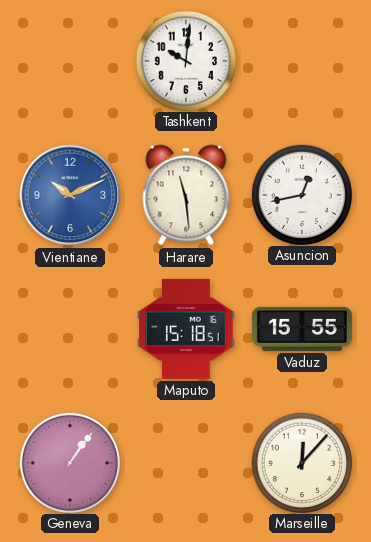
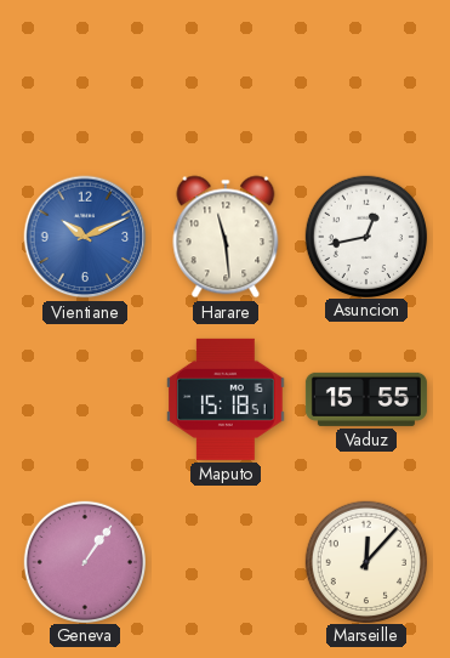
Tashkent: 10:01 -> none (185, 60)
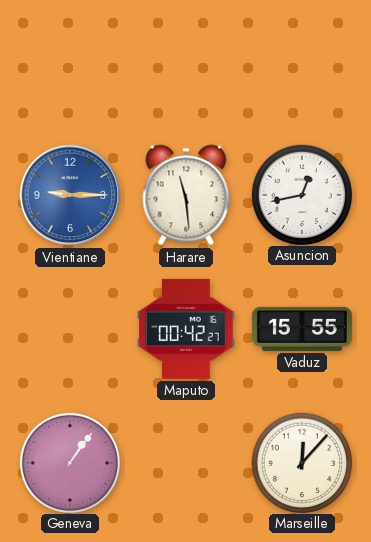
Vientiane: 10:11 -> 9:15 (70, 195)
Maputo: 15:18 -> 00:42 (186, 329)
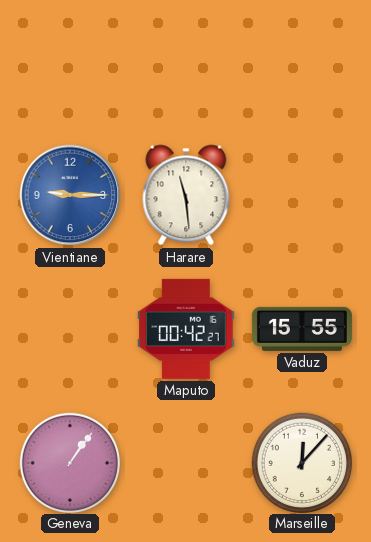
Asuncion: 12:43 -> none (301, 194)
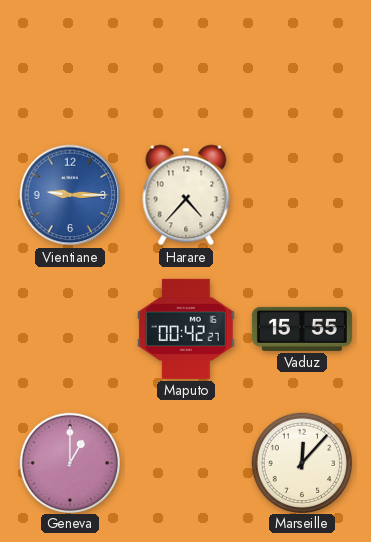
Harare: 11:29 -> 4:37 (186, 195)
Geneva: 1:06 -> 1:00 (69, 462)
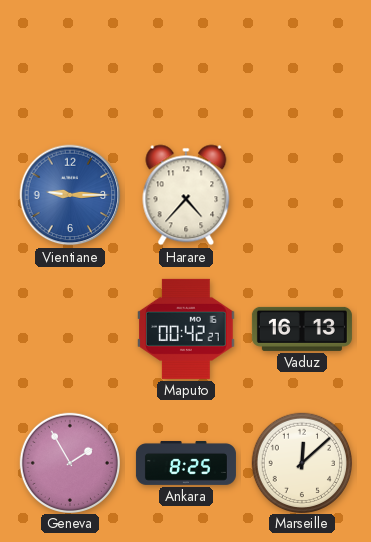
Vaduz: 15:55 -> 16:13 (302, 329)
Geneva: 1:00 -> 1:55 (69, 462)
Ankara: none -> 8:25 (186, 463)
Marseille: 12:07 -> 12:08 (301, 462)
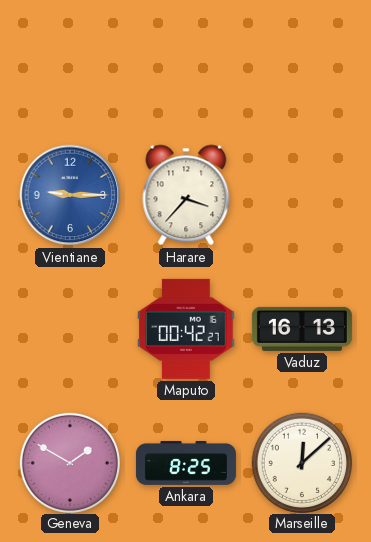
Harare: 4:37 -> 3:37 (186, 195)
Geneva: 1:55 -> 1:50 (69, 462)
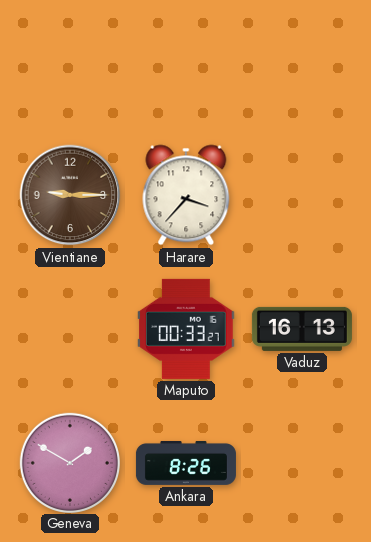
Vientiane dial: blue -> brown (70, 195)
Maputo: 00:42 -> 00:33 (186, 329)
Ankara: 8:25 -> 8:26 (186, 463)
Marseille: 12:08 -> none (301, 462)
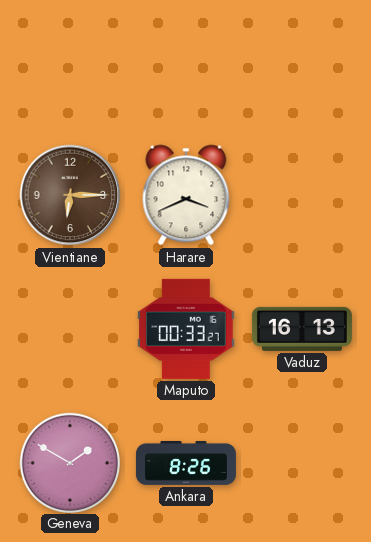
Vientiane: 9:15 -> 6:15 (70, 195)
Harare: 3:37 -> 3:41 (186, 195)
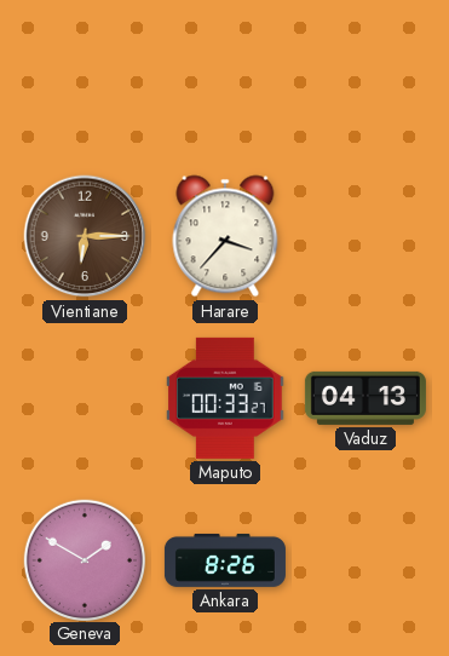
Harare: 3:41 -> 3:37 (225, 236)
Vaduz: 16:13 -> 04:13 (365, 398)
